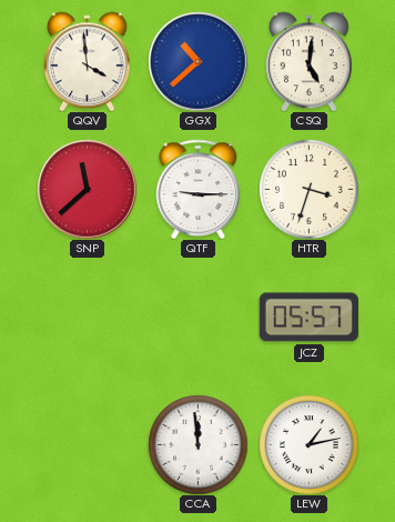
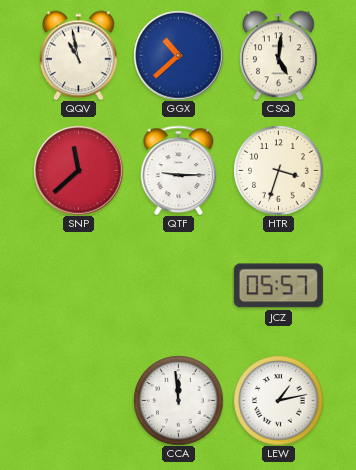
QQV: 3:59 -> 10:58 (79, 55)
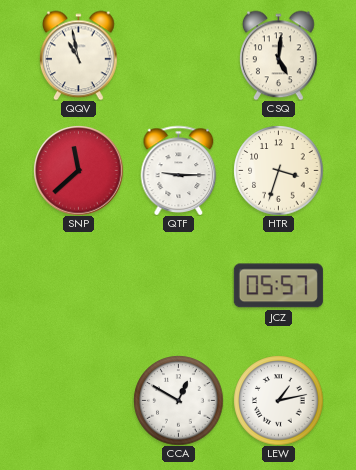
GGX: 10:38 -> none (178, 55)
CCA: 11:59 -> 12:50 (178, 400)
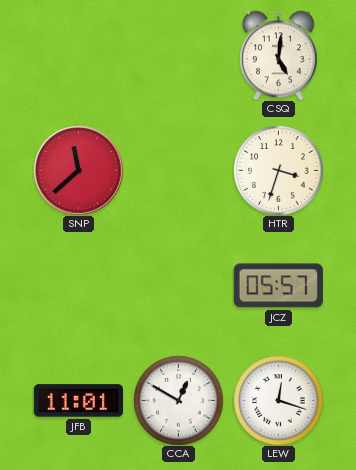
QQV: 10:58 -> none (79, 55)
QTF: 9:15 -> none (179, 170)
JFB: none -> 11:01 (78, 401)
LEW: 1:13 -> 12:18 (278, 400)
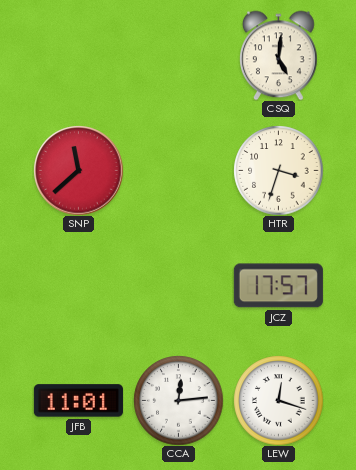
JCZ: 05:57 -> 17:57 (278, 286)
CCA: 12:50 -> 12:14 (178, 400)
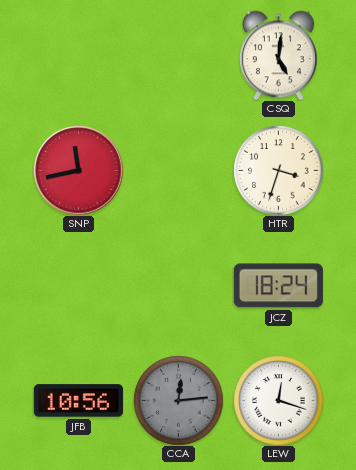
SNP: 11:38 -> 11:43 (78, 170)
JCZ: 17:57 -> 18:24 (278, 286)
JFB: 11:01 -> 10:56 (78, 401)
CCA dial: white -> grey (178, 400)
